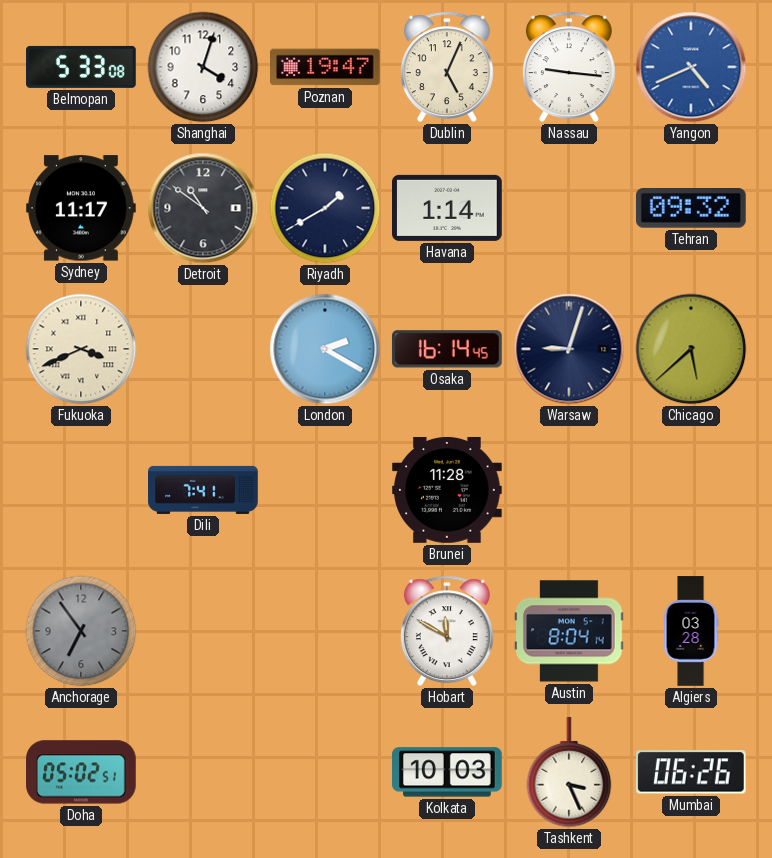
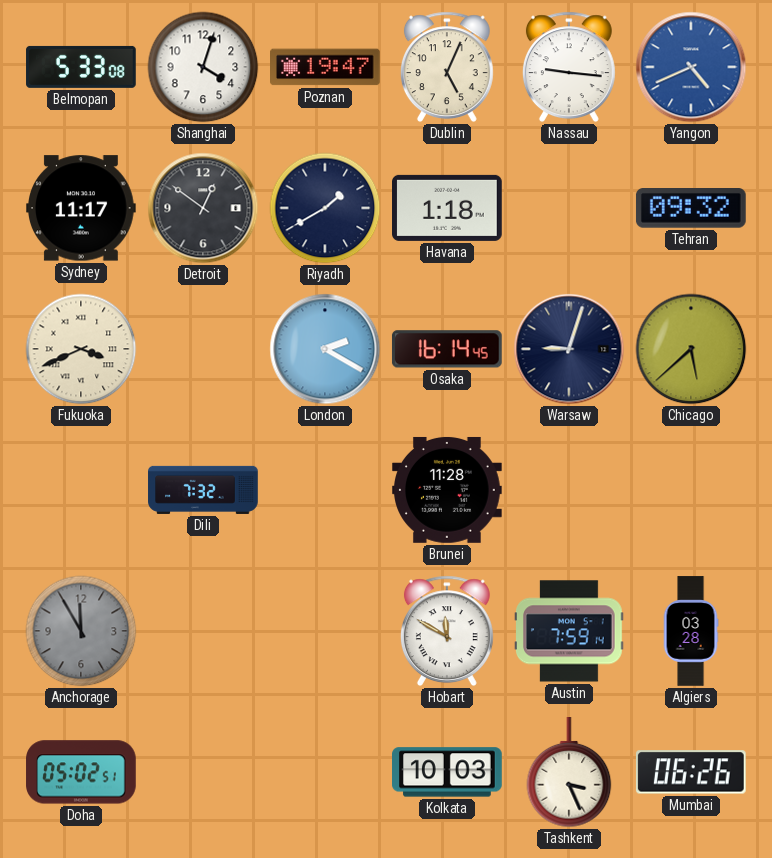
Detroit: 10:51 -> 12:51 (203, 208)
Havana: 1:14 -> 1:18 (448, 208)
Dili: 7:41 -> 7:32 (203, 490)
Anchorage: 6:54 -> 11:55 (81, 631)
Austin: 8:04 -> 7:59 (570, 631)
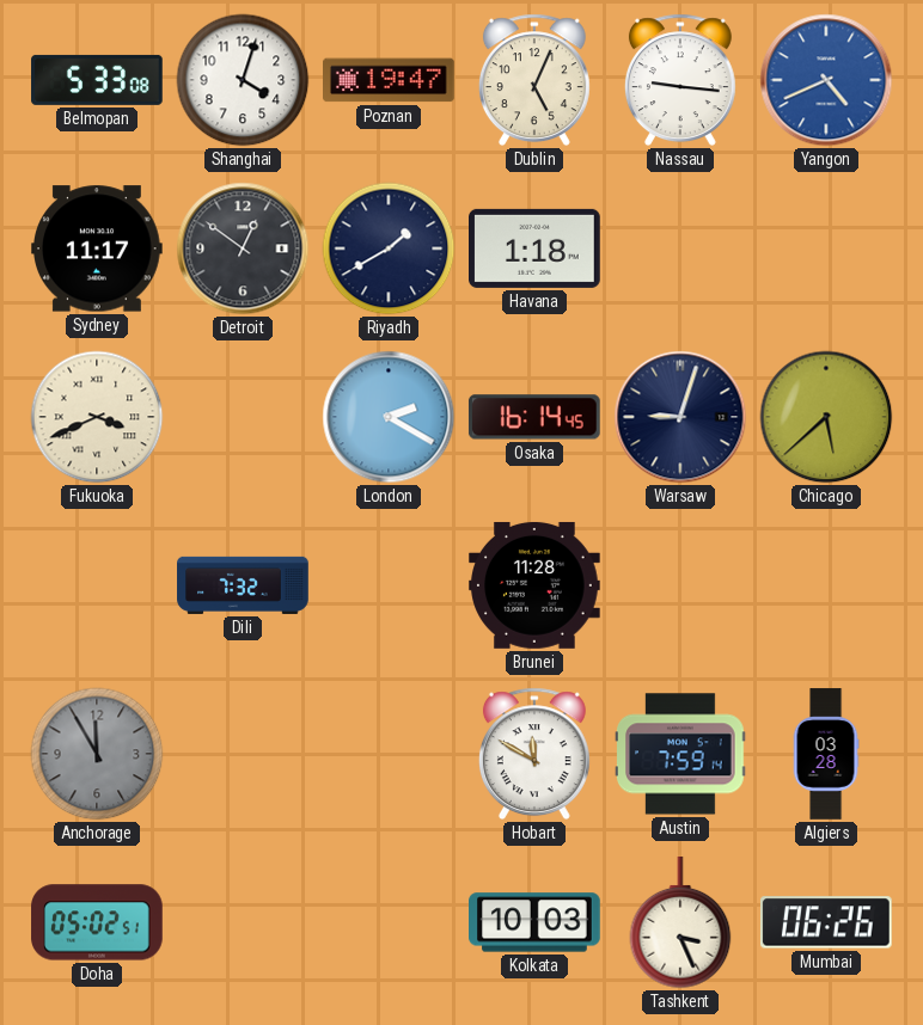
Tehran: 09:32 -> none (691, 209)
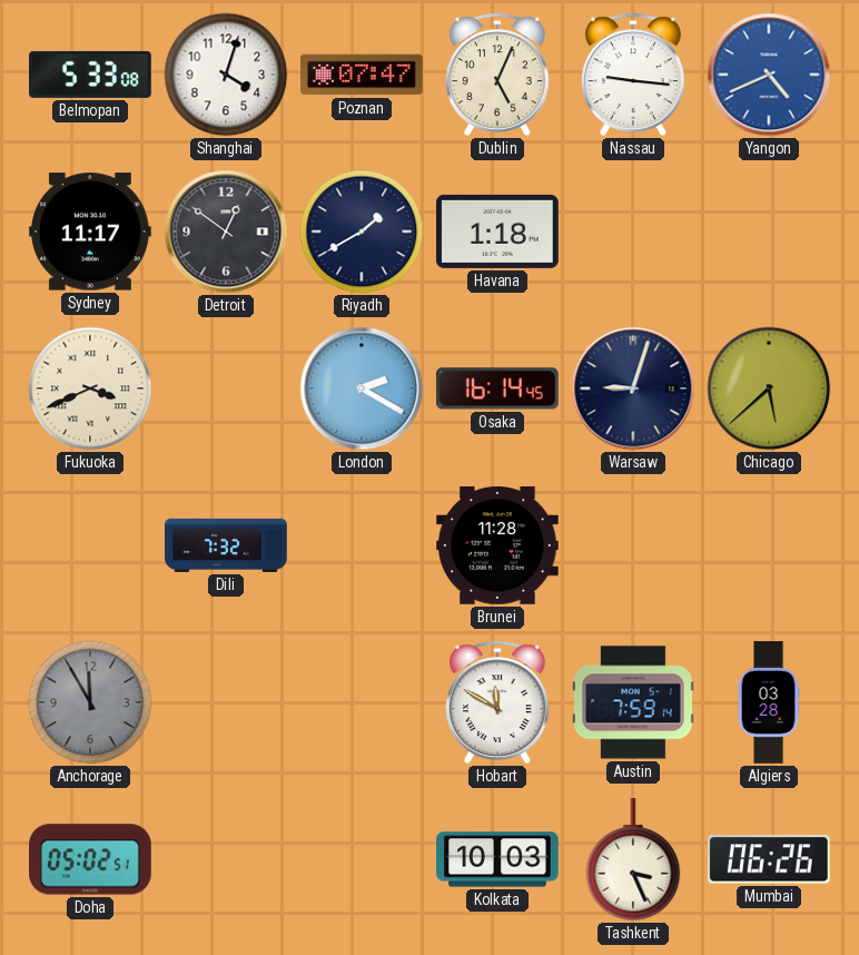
Poznan: 19:47 -> 07:47 (363, 75)
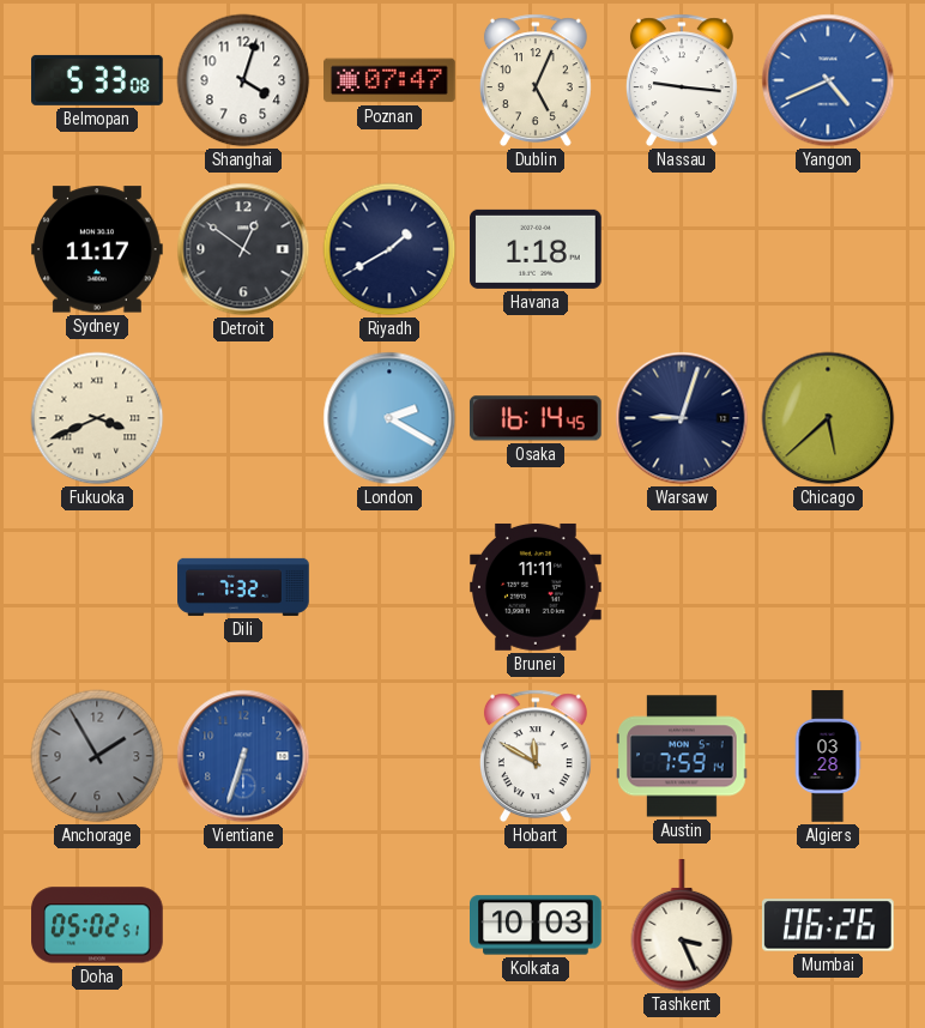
Brunei: 11:28 -> 11:11 (537, 587)
Anchorage: 11:55 -> 1:55 (97, 756)
Vientiane: none -> 6:33 (243, 756)
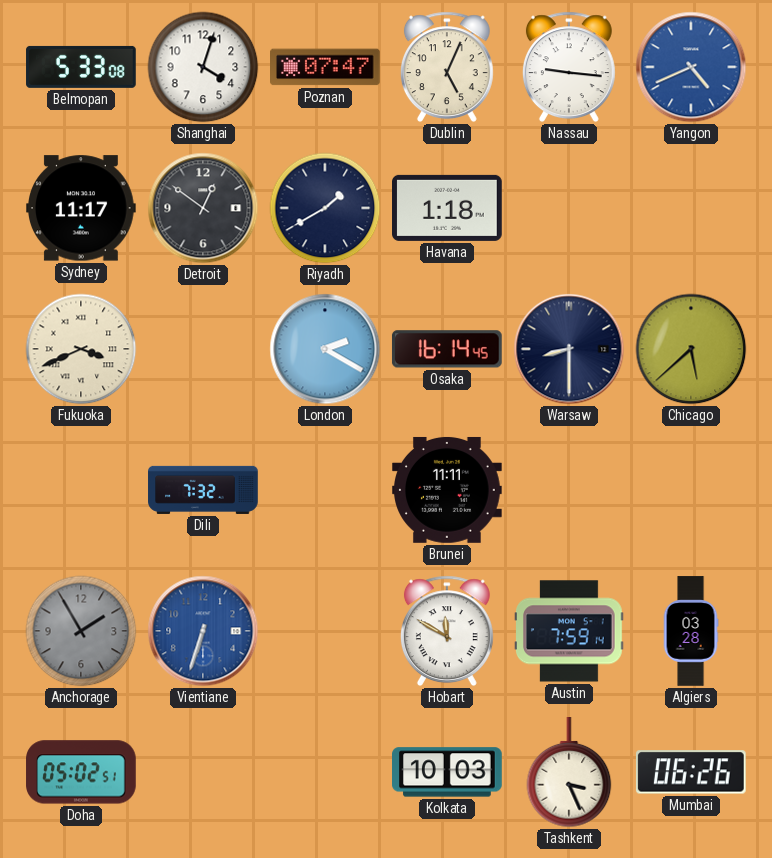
Warsaw: 9:03 -> 8:30 (569, 349)
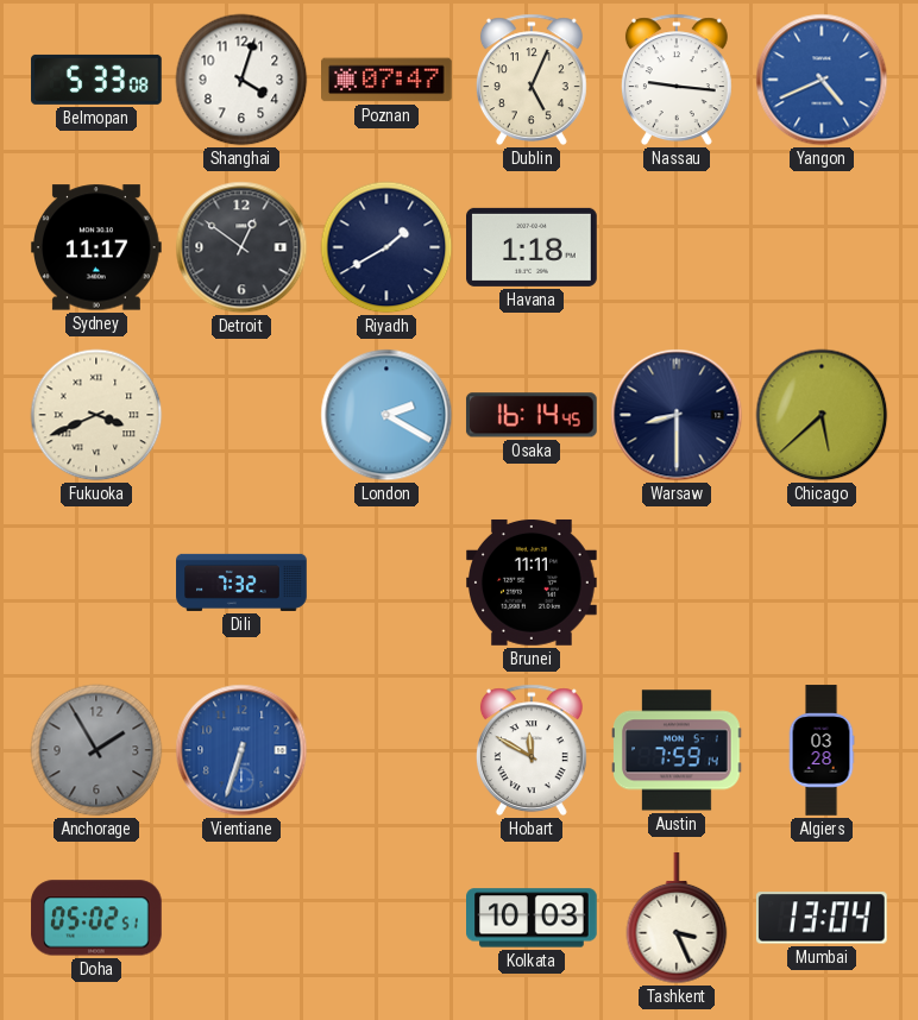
Mumbai: 06:26 -> 13:04 (822, 918)
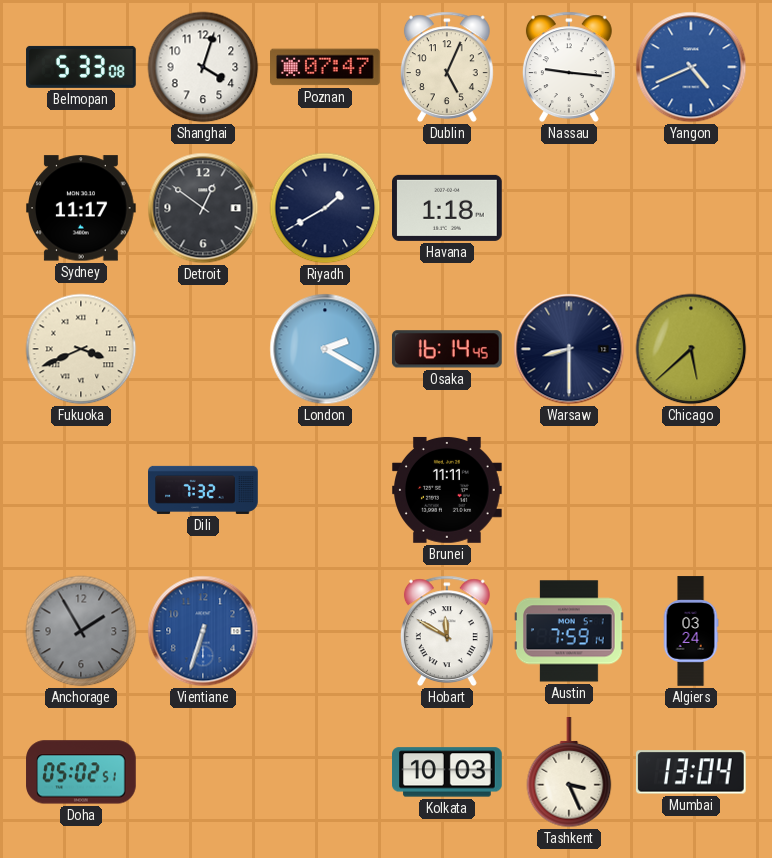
Algiers: 03:28 -> 03:24 (691, 631)
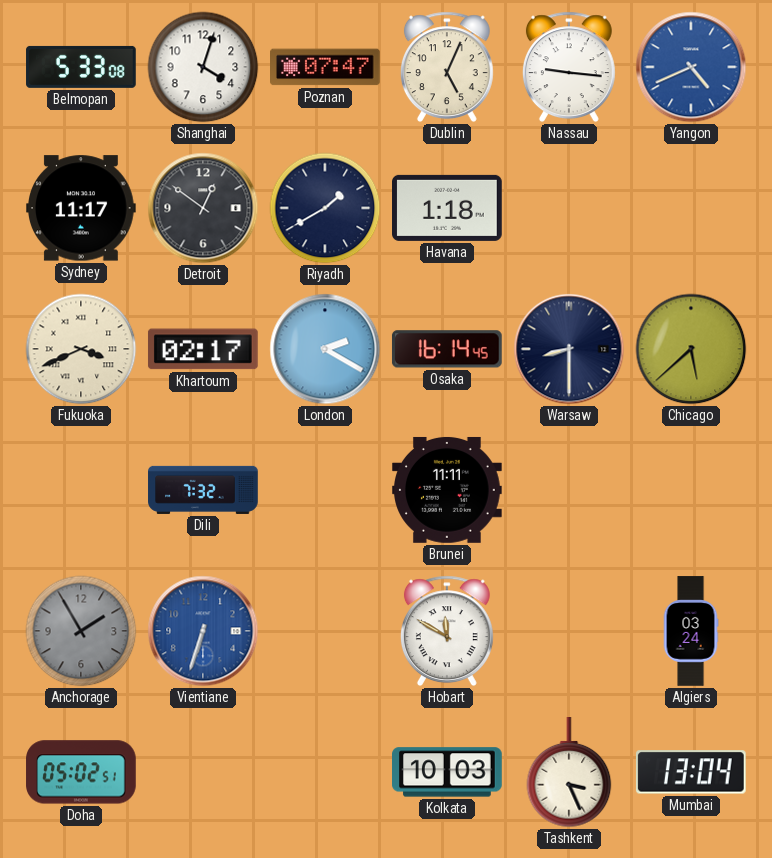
Khartoum: none -> 02:17 (203, 349)
Austin: 7:59 -> none (570, 631)
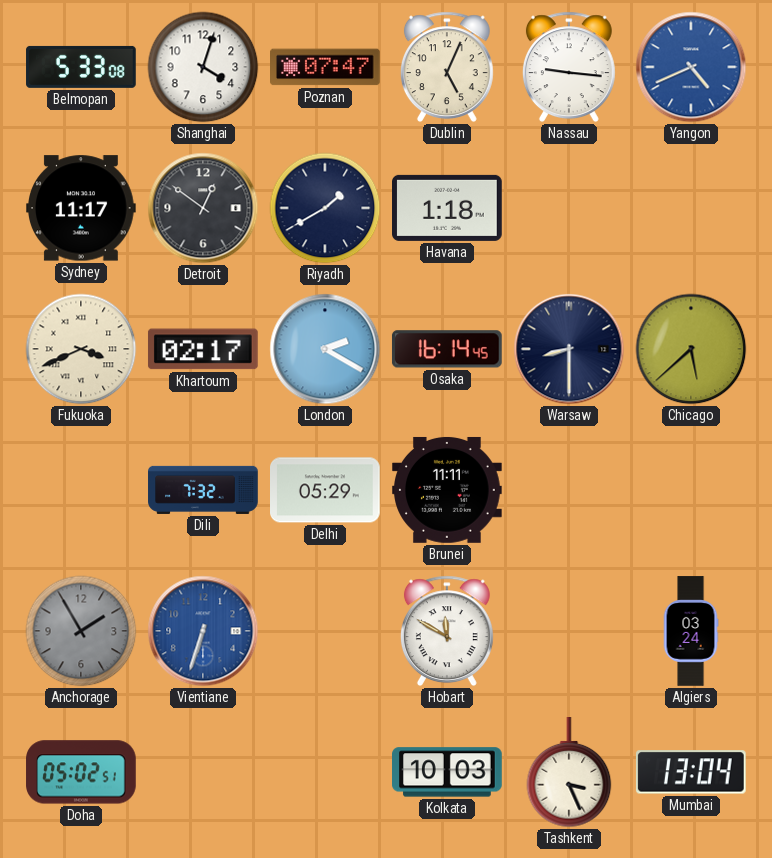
Delhi: none -> 05:29 (326, 490)
